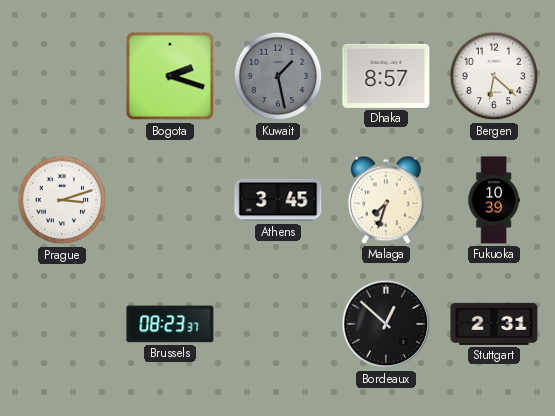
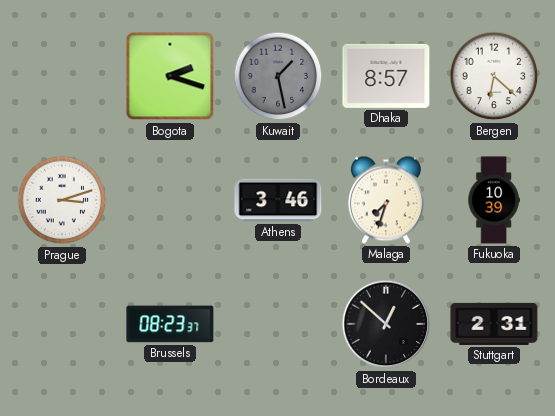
Athens: 3:45 -> 3:46 (278, 200)
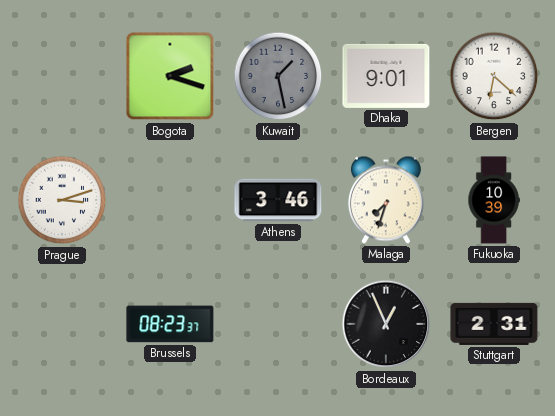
Dhaka: 8:57 -> 9:01 (386, 76)
Bordeaux: 12:52 -> 12:56 (386, 324)
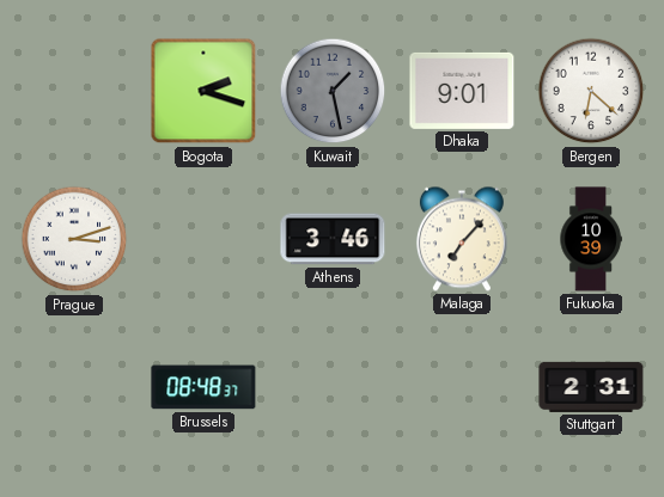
Malaga: 7:33 -> 7:07 (462, 239)
Brussels: 08:23 -> 08:48 (203, 387)
Bordeaux: 12:56 -> none (386, 324)
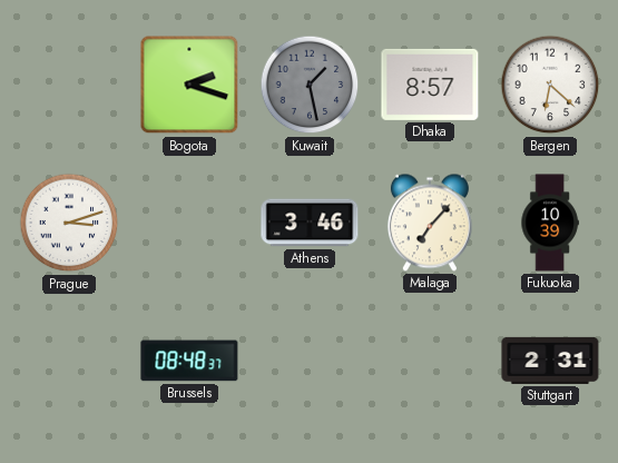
Dhaka: 9:01 -> 8:57 (430, 85)
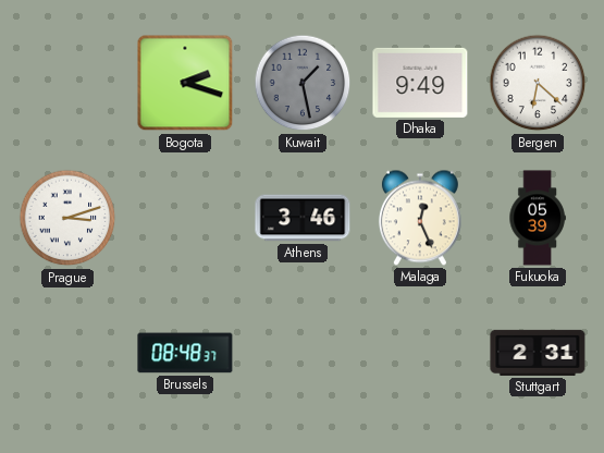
Dhaka: 8:57 -> 9:49 (420, 83)
Malaga: 7:07 -> 12:26 (420, 218)
Fukuoka: 10:39 -> 05:39 (538, 218)
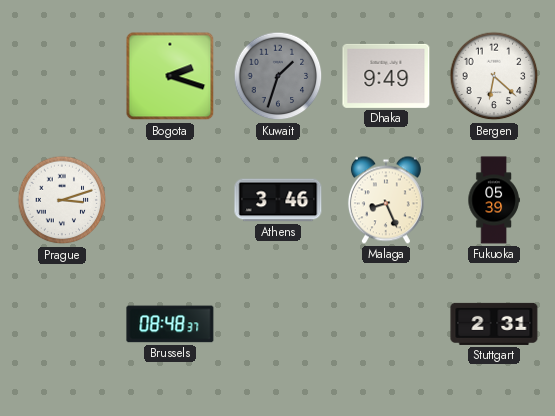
Kuwait: 1:28 -> 1:33 (278, 76)
Malaga: 12:26 -> 8:26 (386, 200)
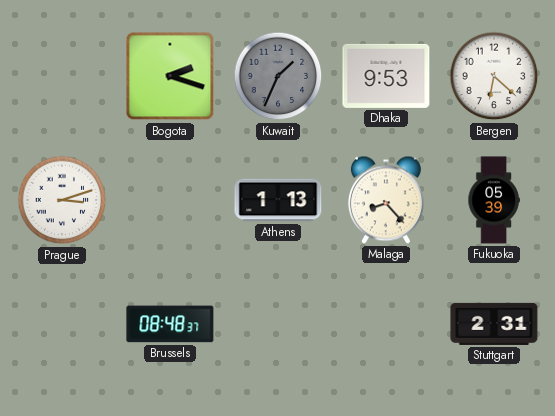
Kuwait: 1:33 -> 1:34 (278, 76)
Dhaka: 9:49 -> 9:53 (386, 76)
Athens: 3:46 -> 1:13 (278, 200)
Malaga: 8:26 -> 8:23 (386, 200)
